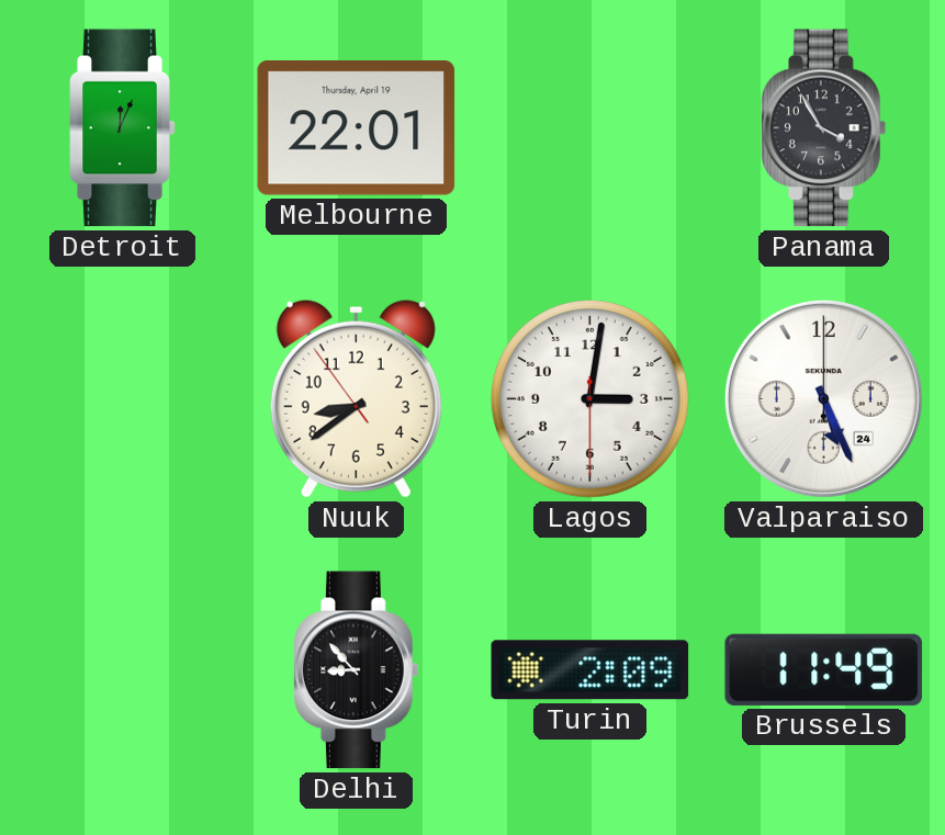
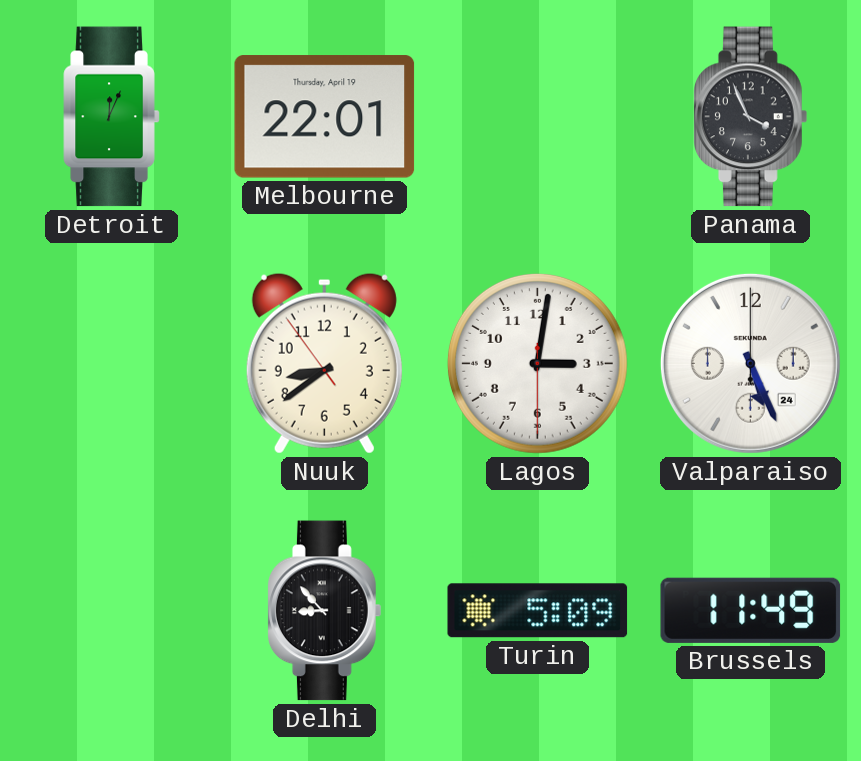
Panama: 3:55 -> 3:56 (751, 117)
Turin: 2:09 -> 5:09 (538, 611)
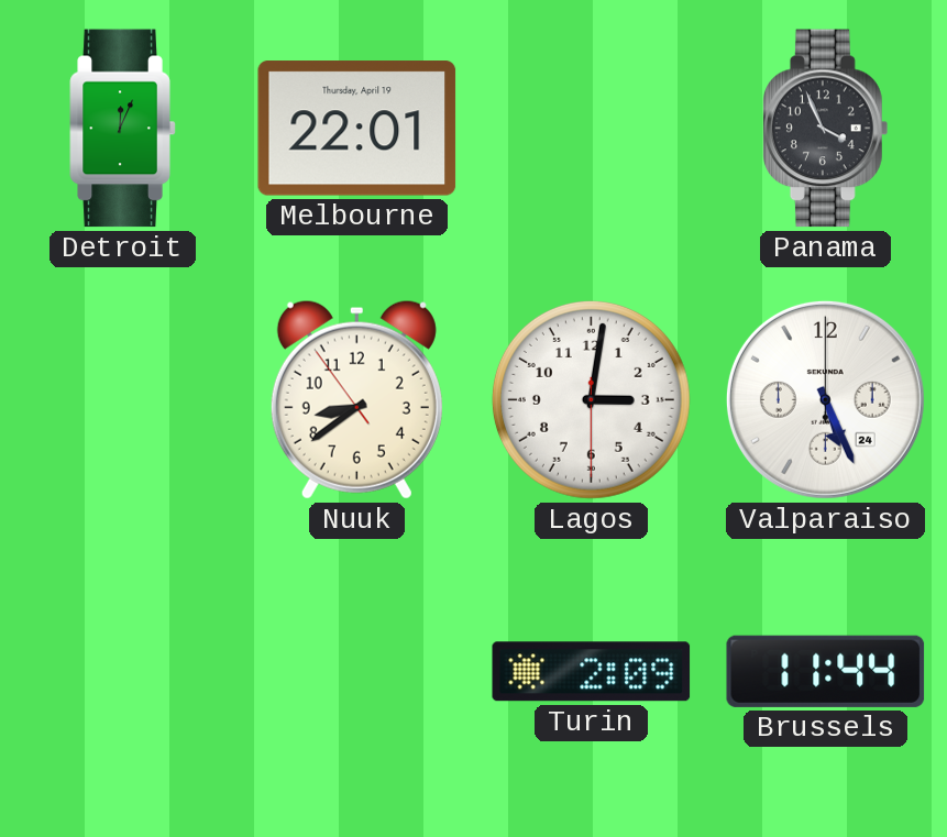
Delhi: 8:53 -> none (325, 611)
Turin: 5:09 -> 2:09 (592, 672)
Brussels: 11:49 -> 11:44 (826, 671)
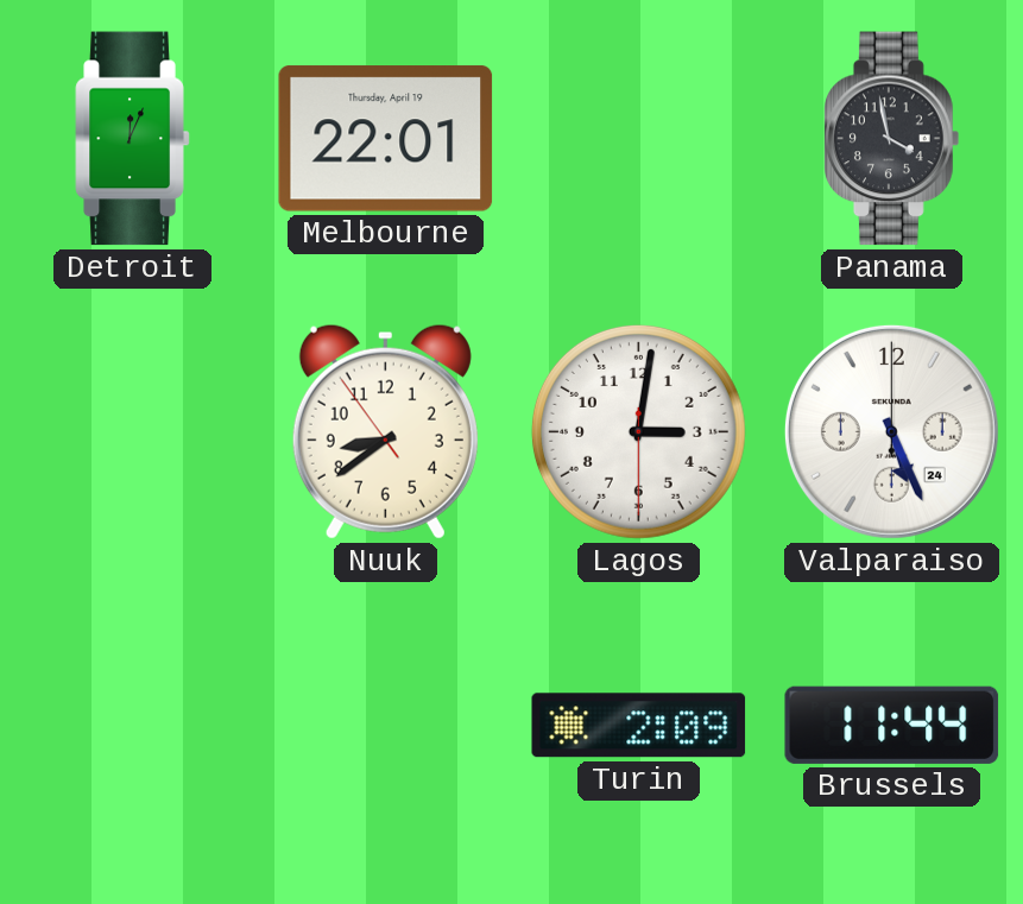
Panama: 3:56 -> 3:58 (892, 139)
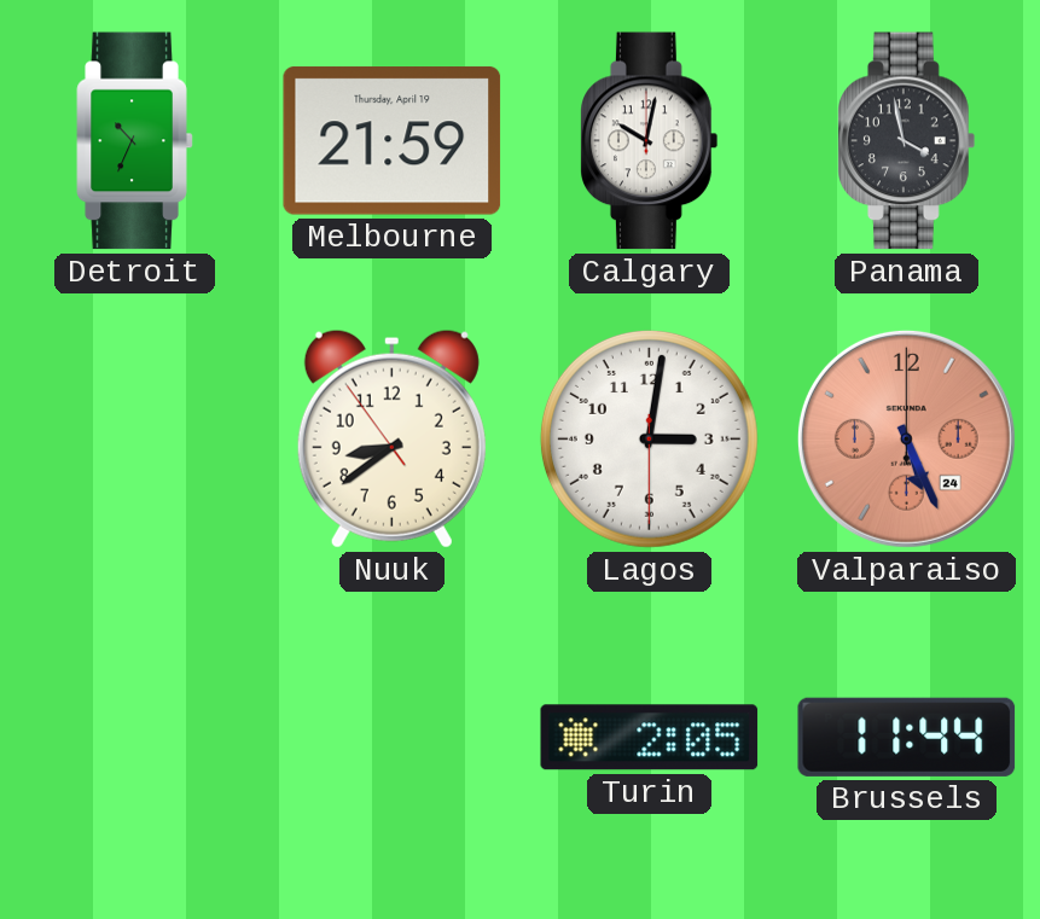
Detroit: 12:04 -> 10:34 (135, 141)
Melbourne: 22:01 -> 21:59 (393, 141)
Calgary: none -> 10:02 (650, 141)
Valparaiso dial: white -> salmon (906, 438)
Turin: 2:09 -> 2:05 (650, 738)
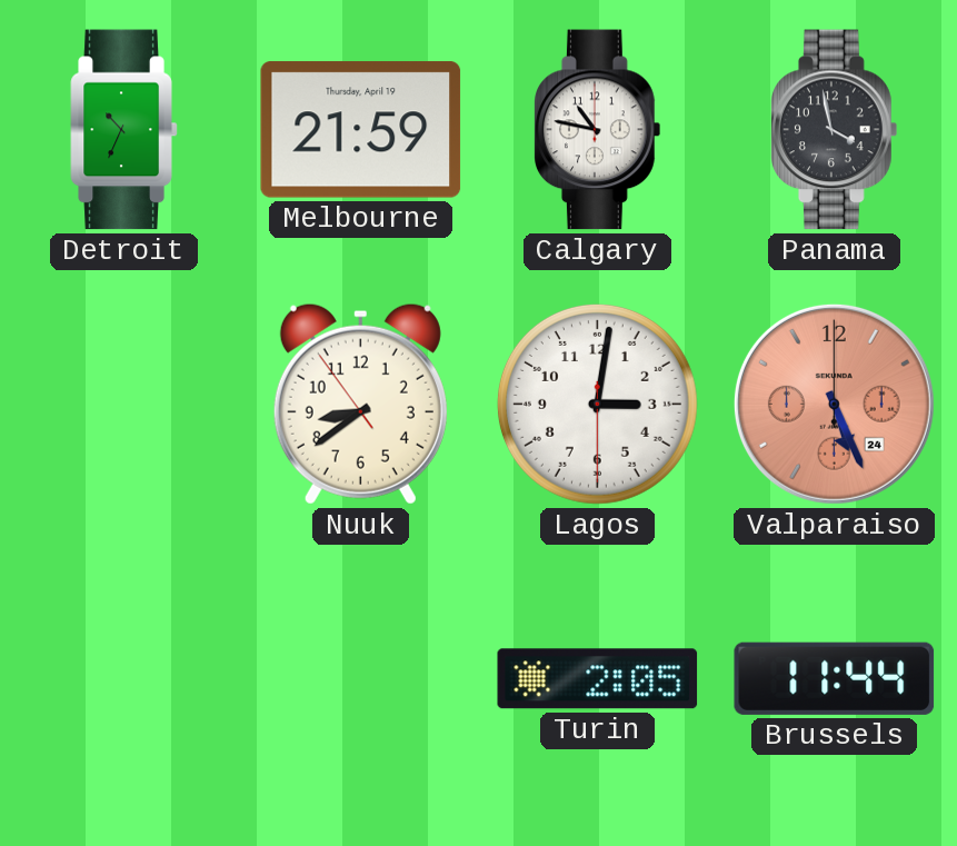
Calgary: 10:02 -> 10:47 (598, 130)
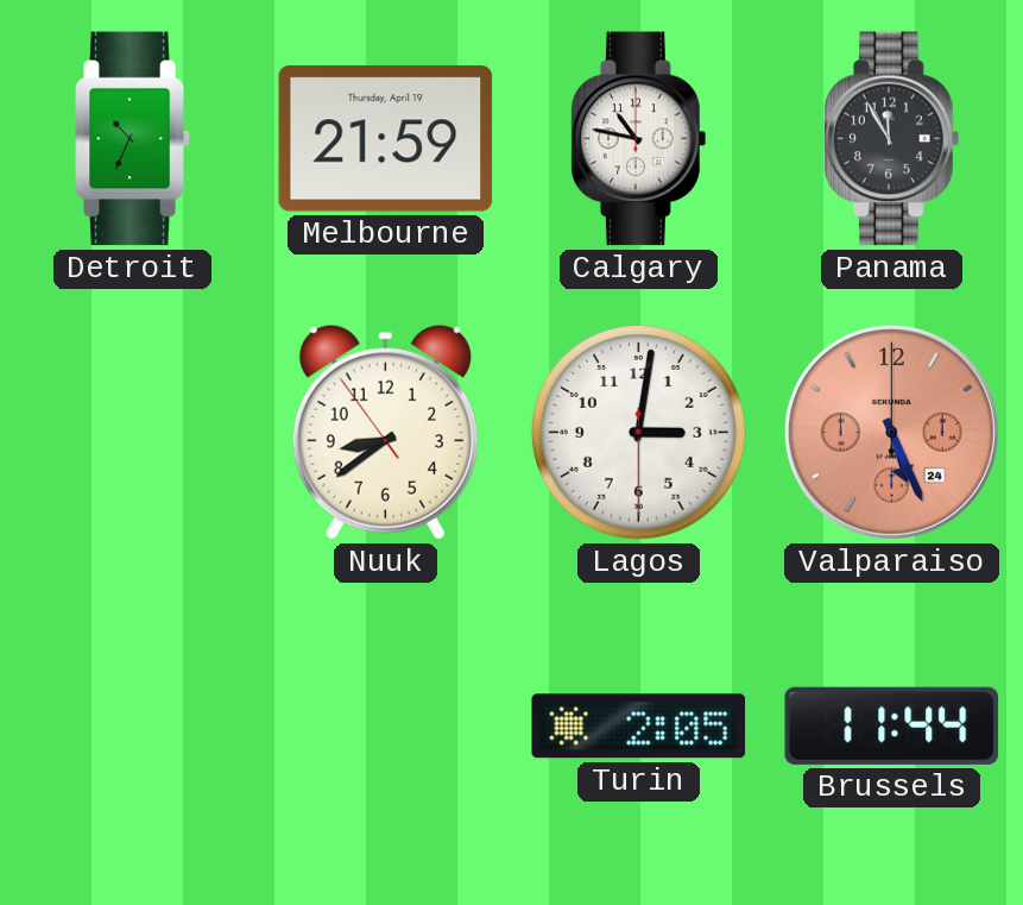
Panama: 3:58 -> 11:55 (892, 139)
